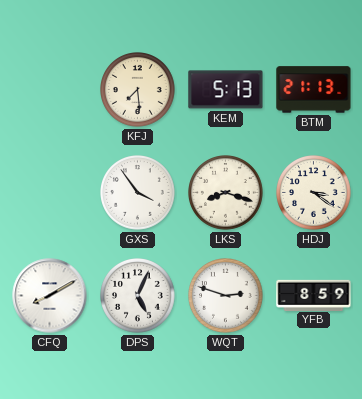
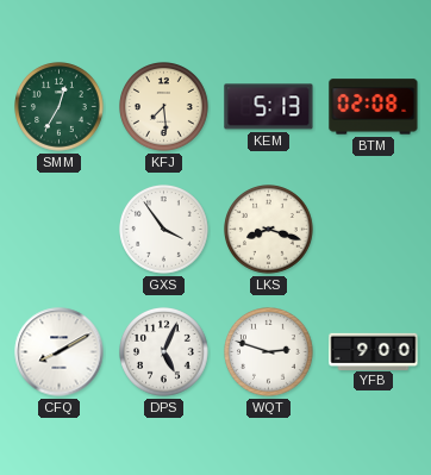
SMM: none -> 12:35 (60, 107)
BTM: 21:13 -> 02:08 (374, 107)
HDJ: 3:21 -> none (314, 193)
YFB: 8:59 -> 9:00 (374, 351)
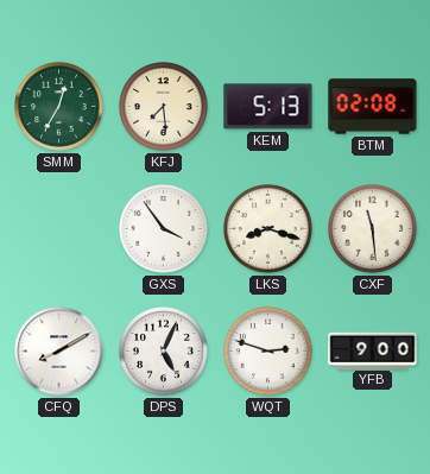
CXF: none -> 11:29 (373, 229)
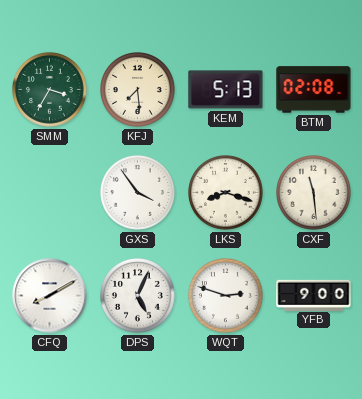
SMM: 12:35 -> 3:35 (50, 90)
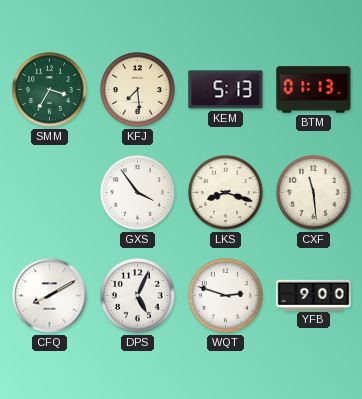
BTM: 02:08 -> 01:13 (314, 90)
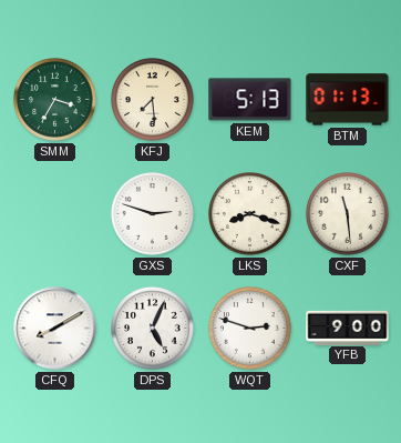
GXS: 3:54 -> 2:48 (153, 214)
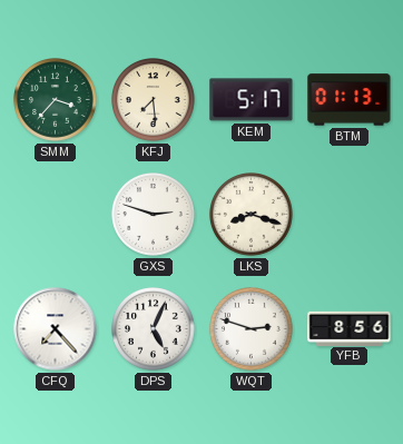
SMM: 3:35 -> 3:37 (56, 100)
KEM: 5:13 -> 5:17 (252, 100)
CXF: 11:29 -> none (348, 214)
CFQ: 8:10 -> 7:23 (56, 329)
YFB: 9:00 -> 8:56 (350, 328)
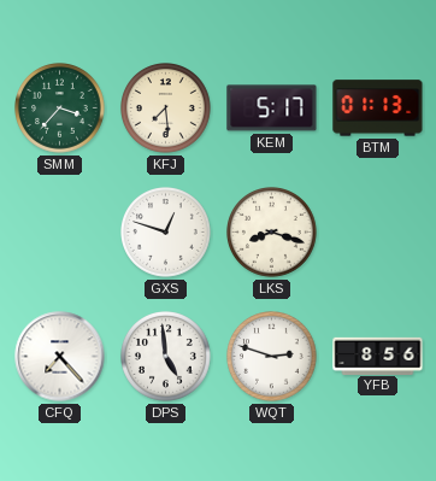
GXS: 2:48 -> 12:48 (166, 233)
DPS: 5:04 -> 4:59 (166, 357)
